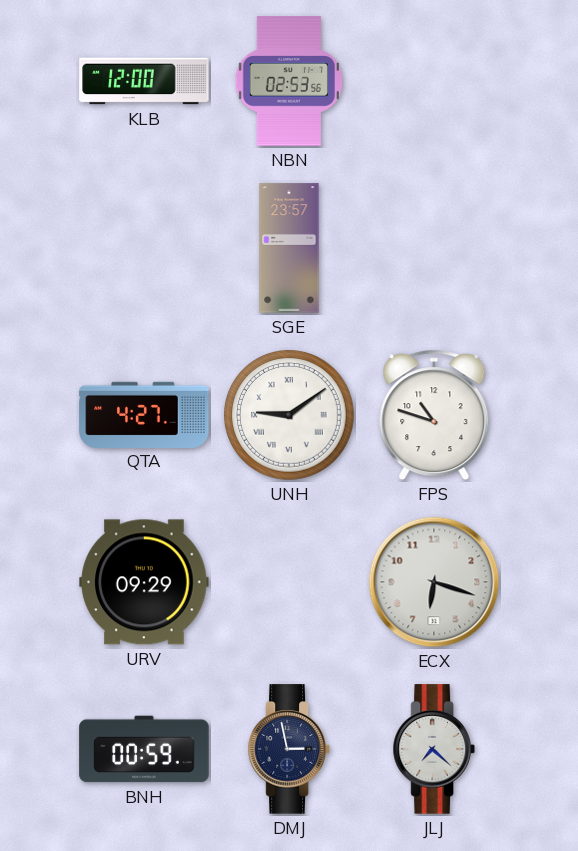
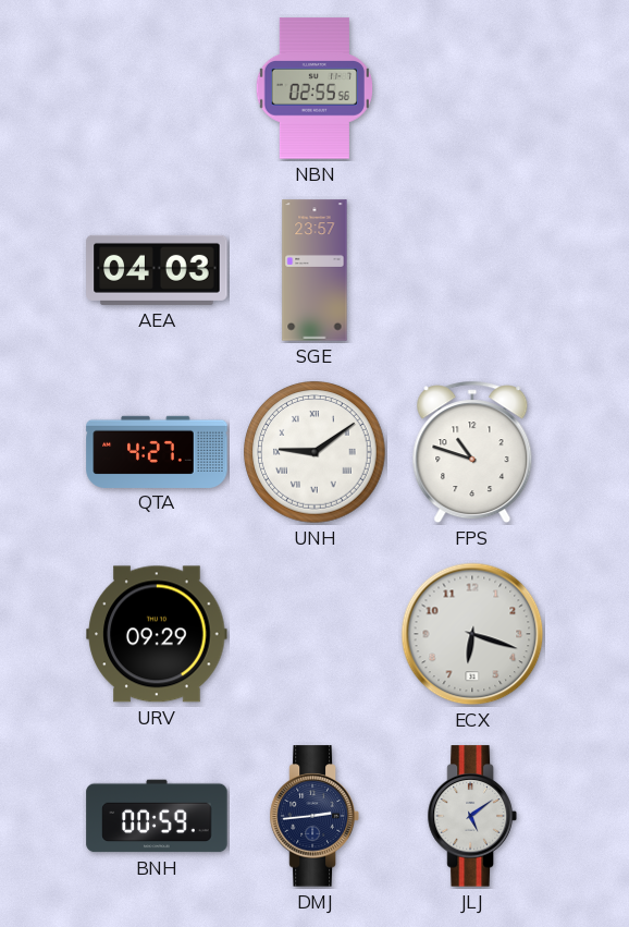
KLB: 12:00 -> none (144, 81)
NBN: 02:53 -> 02:55 (313, 88)
AEA: none -> 04:03 (157, 270)
DMJ: 2:58 -> 2:44 (314, 816)
JLJ: 7:22 -> 5:09 (472, 816)
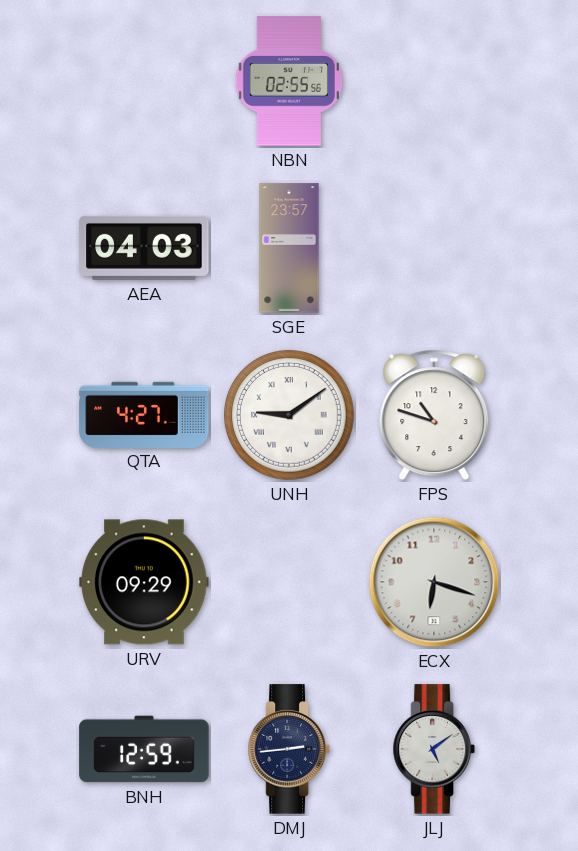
BNH: 00:59 -> 12:59 (144, 749)
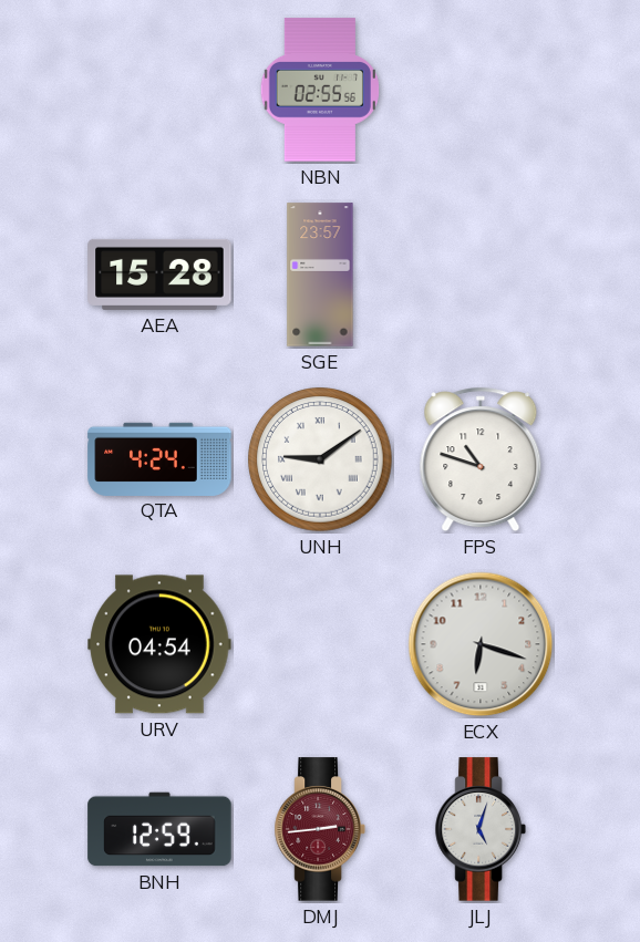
AEA: 04:03 -> 15:28 (159, 275)
QTA: 4:27 -> 4:24 (159, 458)
URV: 09:29 -> 04:54 (159, 644)
DMJ dial: navy -> burgundy (320, 829)
JLJ: 5:09 -> 5:03 (481, 829)
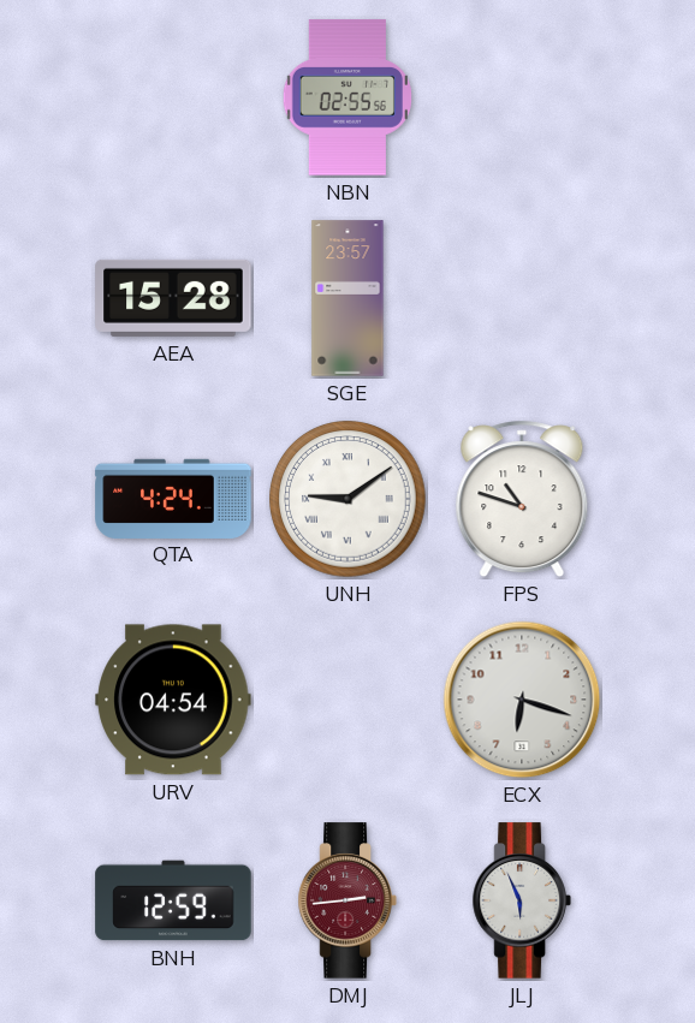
JLJ: 5:03 -> 5:56 (522, 900)
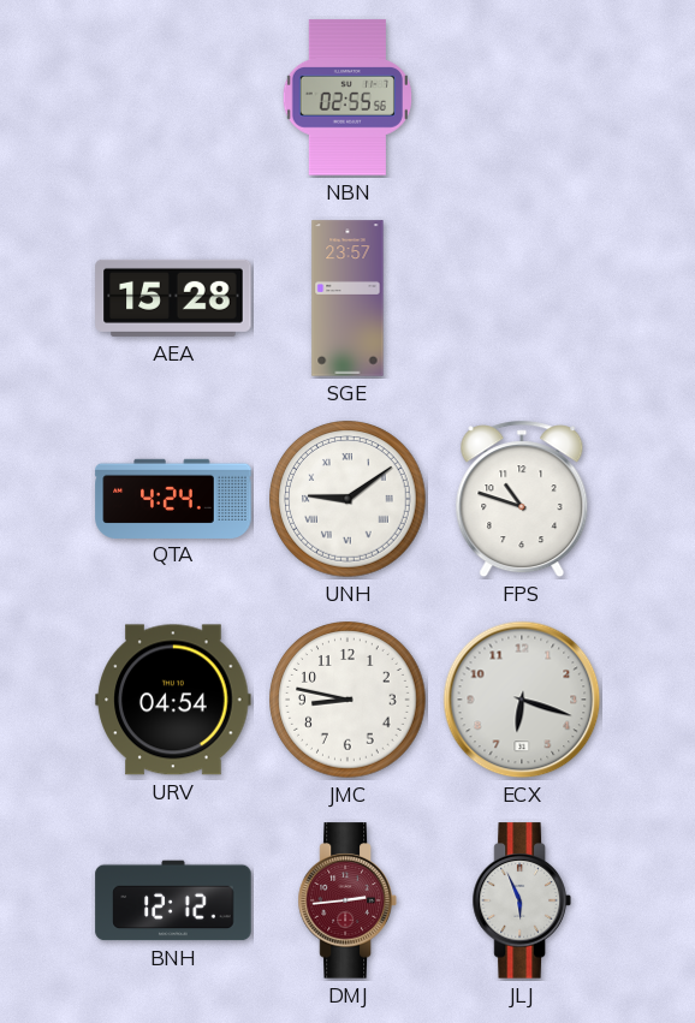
JMC: none -> 8:47 (348, 700)
BNH: 12:59 -> 12:12 (173, 900)
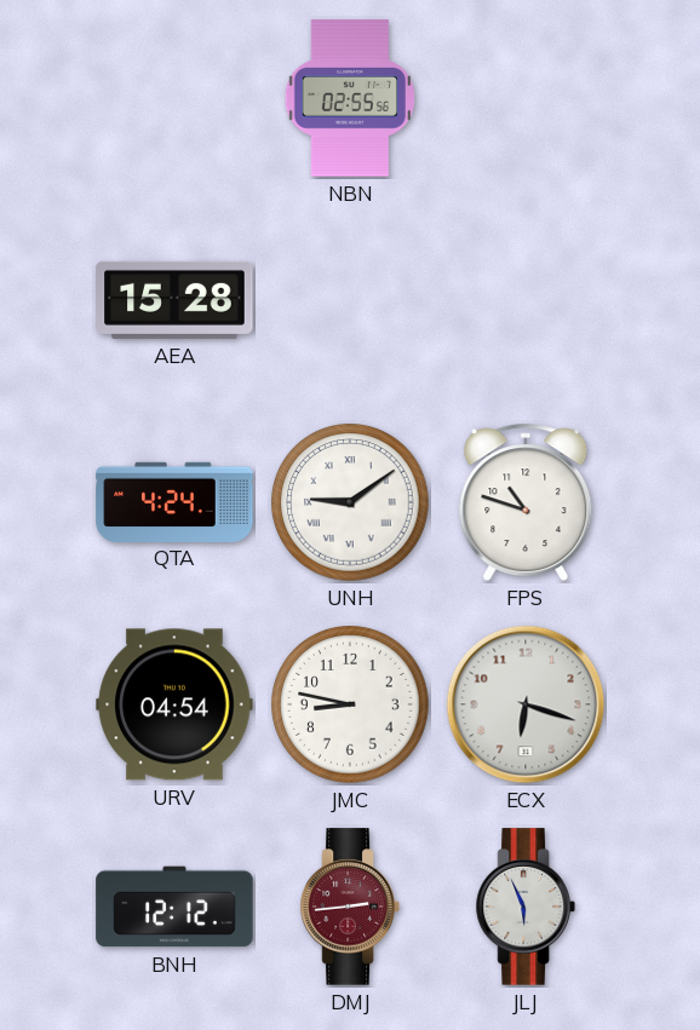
SGE: 23:57 -> none (348, 298)
